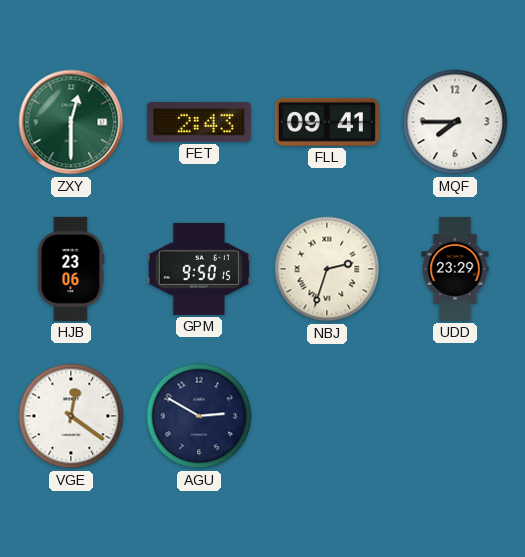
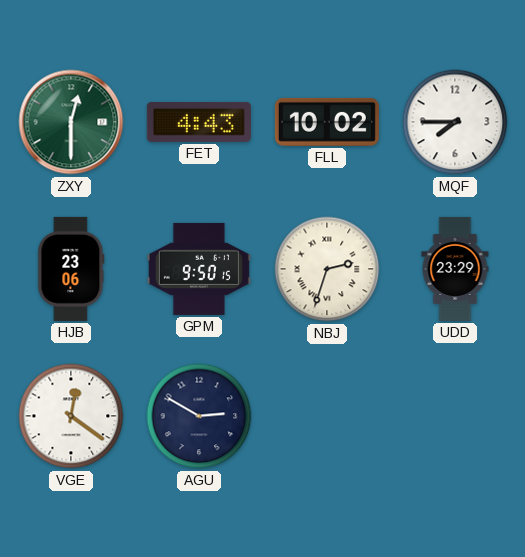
FET: 2:43 -> 4:43 (199, 122)
FLL: 09:41 -> 10:02 (327, 122)
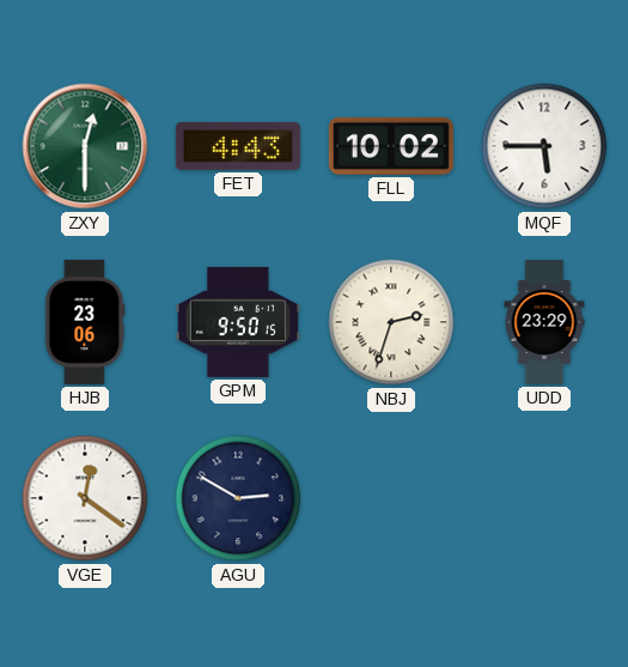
MQF: 7:45 -> 5:45 (544, 146)
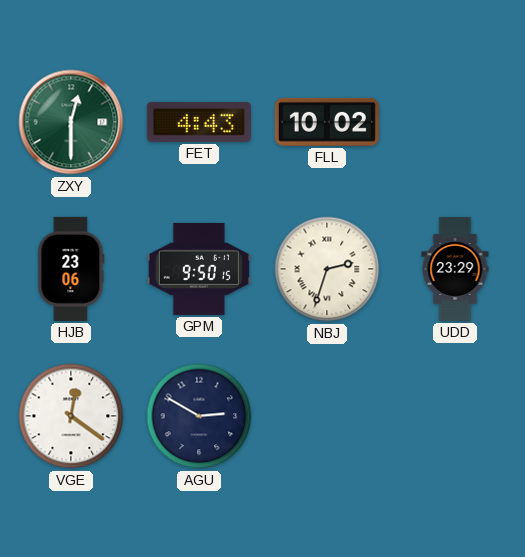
MQF: 5:45 -> none (544, 146)
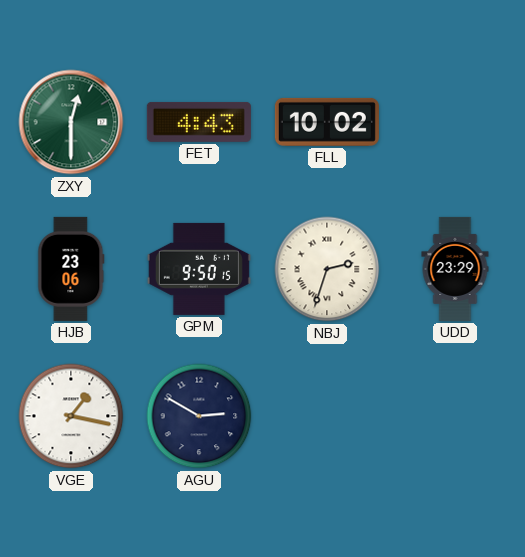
VGE: 12:21 -> 1:17 (71, 416)
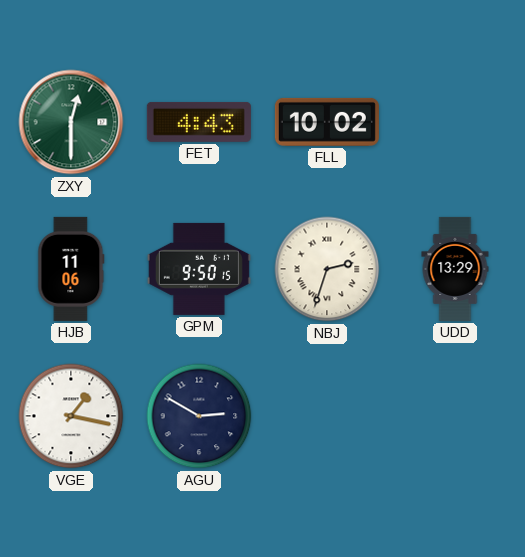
HJB: 23:06 -> 11:06 (71, 269)
UDD: 23:29 -> 13:29 (455, 269)
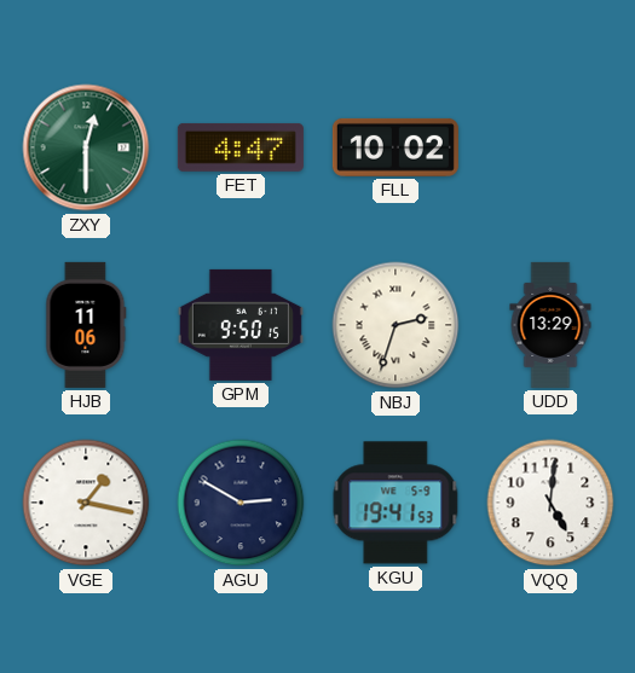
FET: 4:43 -> 4:47 (241, 147)
KGU: none -> 19:41 (396, 503)
VQQ: none -> 5:01 (550, 503)
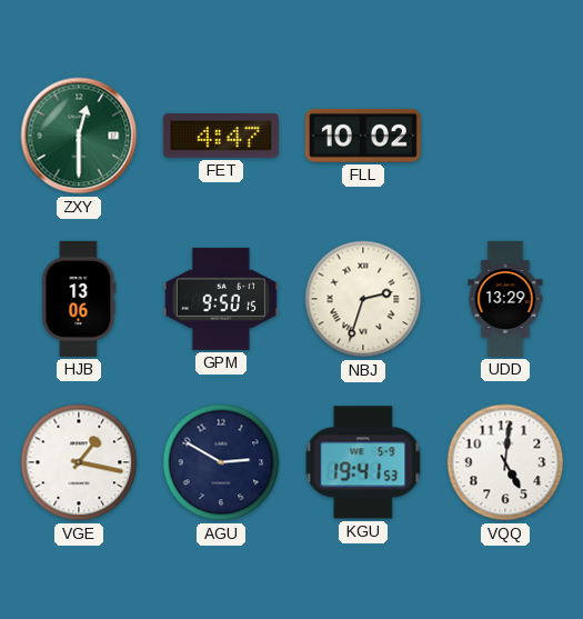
HJB: 11:06 -> 13:06 (79, 299)
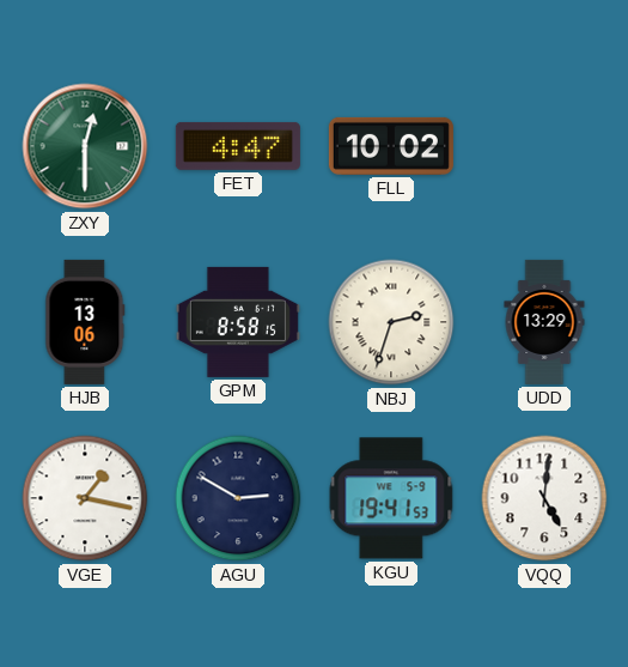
GPM: 9:50 -> 8:58 (238, 322)
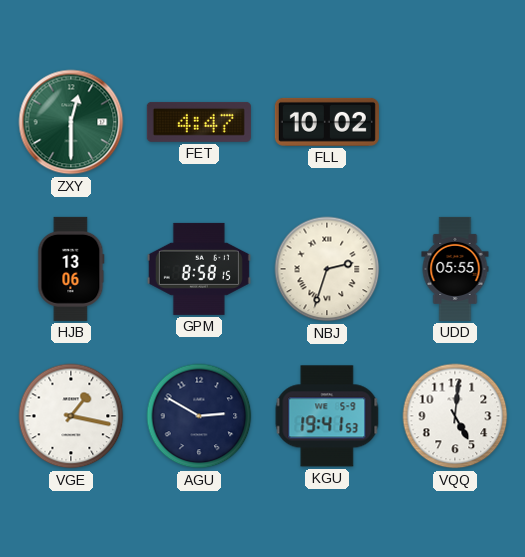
UDD: 13:29 -> 05:55 (455, 269)
